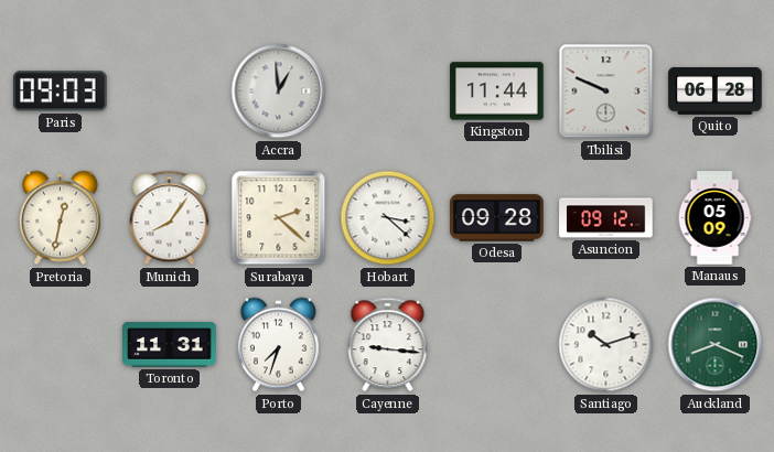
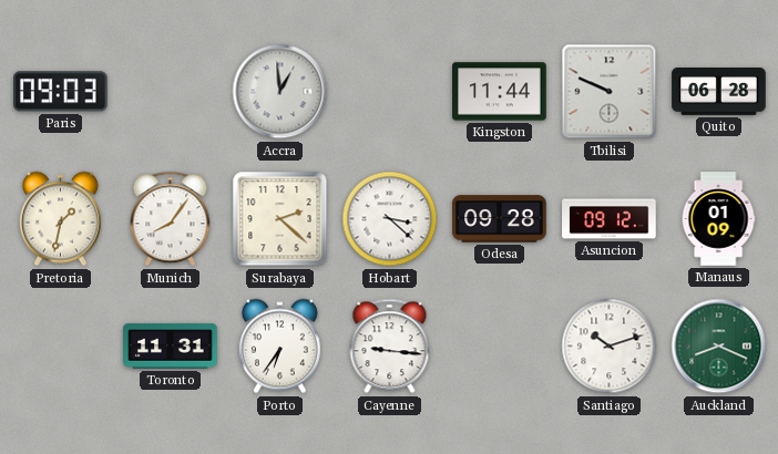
Pretoria: 12:32 -> 1:32 (60, 219)
Manaus: 05:09 -> 01:09 (718, 219)
Porto: 7:33 -> 6:36 (279, 347)
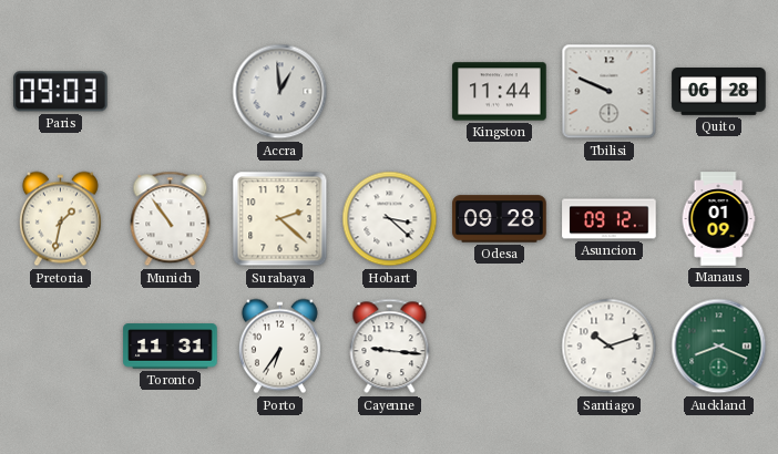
Munich: 8:06 -> 10:54 (171, 219)
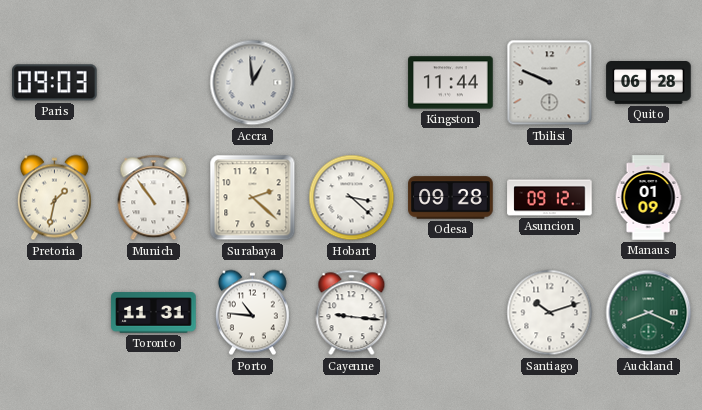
Porto: 6:36 -> 10:46 (252, 313)
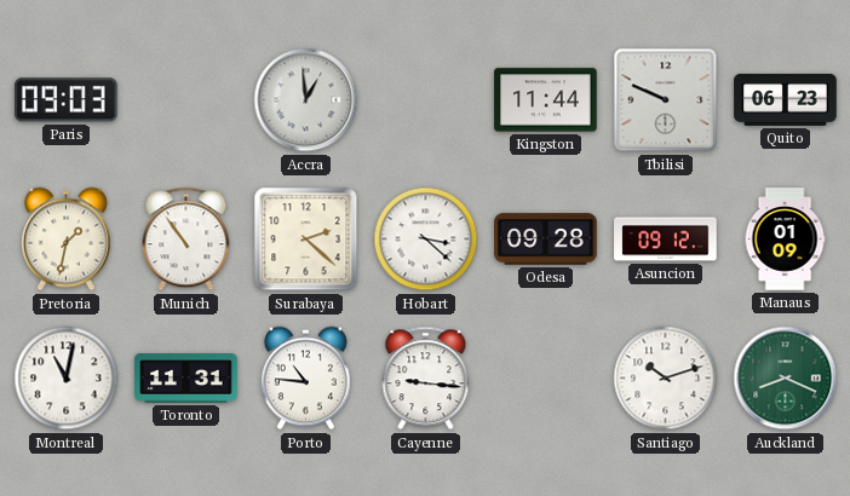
Quito: 06:28 -> 06:23 (786, 100)
Montreal: none -> 11:02 (67, 379)
